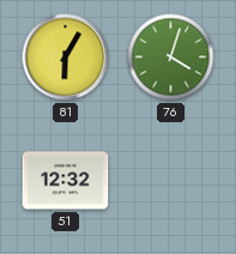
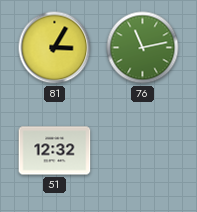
81: 6:05 -> 3:05 (55, 48)
76: 4:03 -> 11:13 (143, 48)
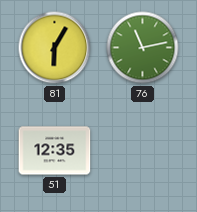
81: 3:05 -> 6:05 (55, 48)
51: 12:32 -> 12:35 (55, 151)
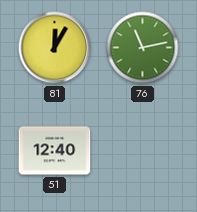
81: 6:05 -> 12:05 (55, 48)
51: 12:35 -> 12:40 (55, 151)
